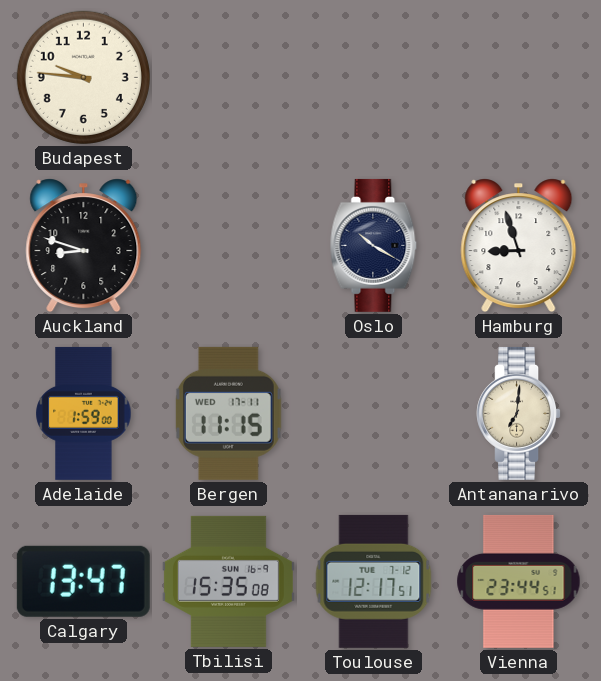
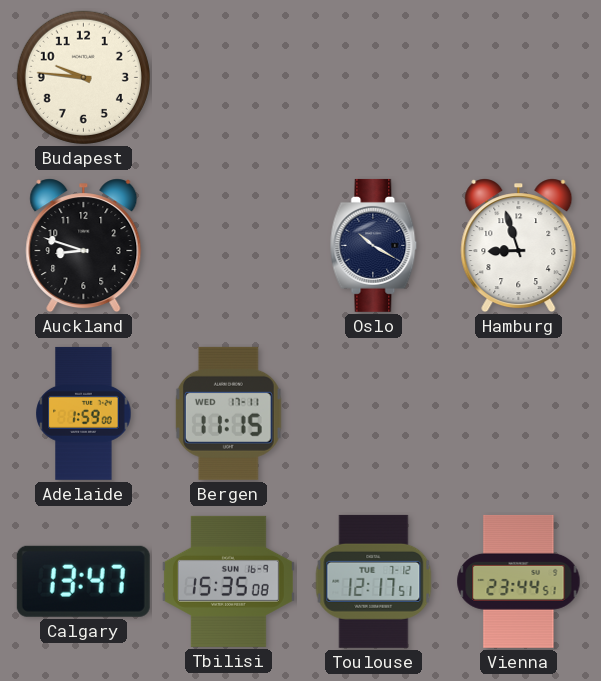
Antananarivo: 7:01 -> none (519, 413)
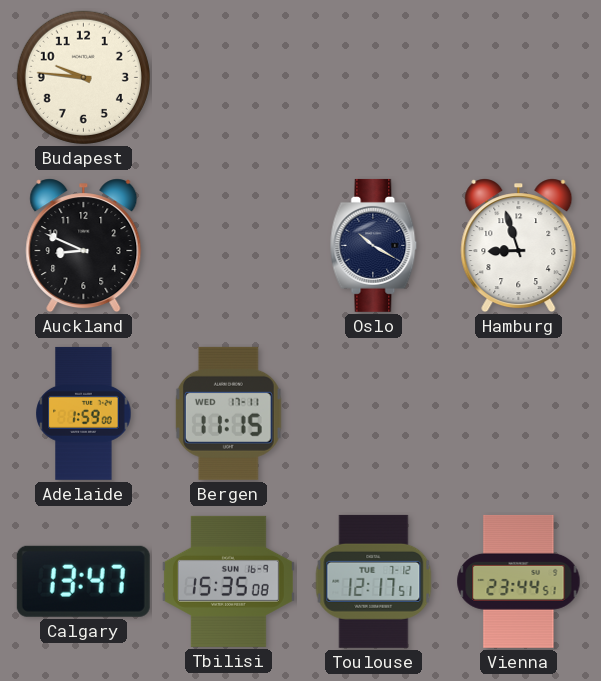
Auckland: 8:48 -> 8:49 (84, 246)
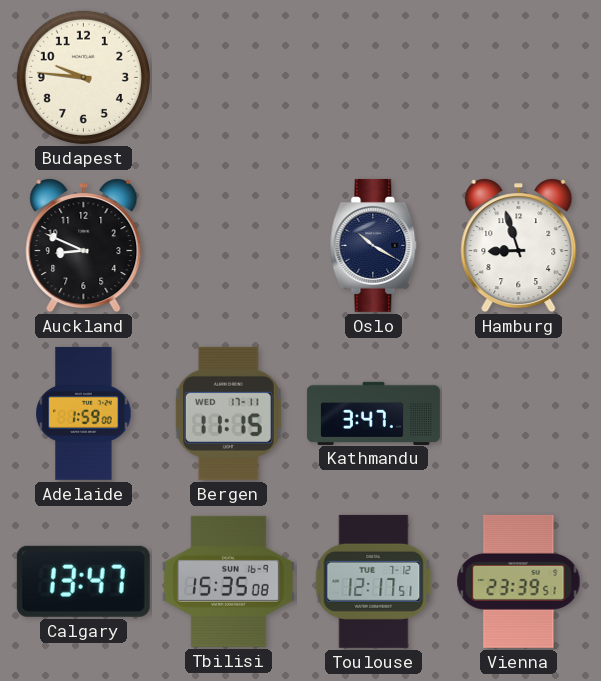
Kathmandu: none -> 3:47 (373, 413)
Vienna: 23:44 -> 23:39 (519, 581)
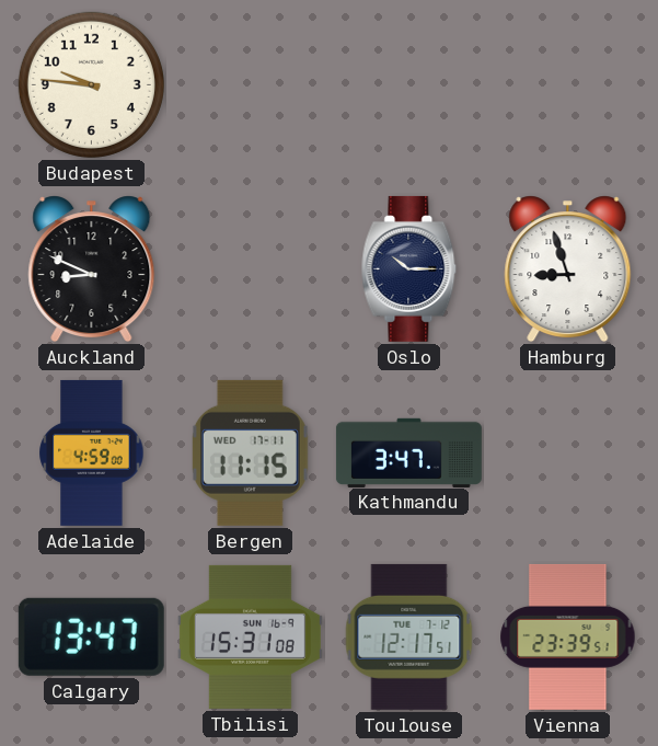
Oslo: 10:20 -> 10:15 (409, 268)
Adelaide: 1:59 -> 4:59 (92, 452)
Tbilisi: 15:35 -> 15:31 (250, 636)
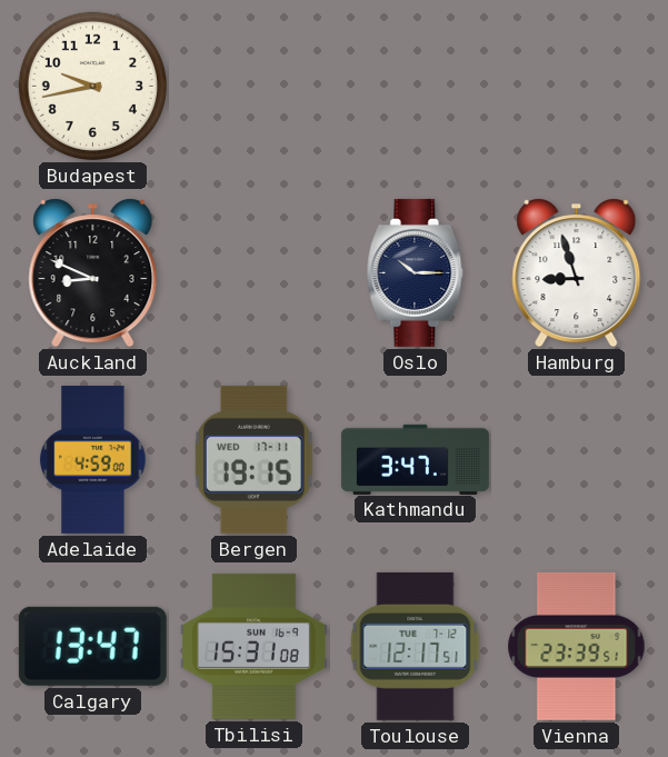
Budapest: 9:46 -> 9:43 (92, 86)
Bergen: 11:15 -> 19:15 (253, 459)
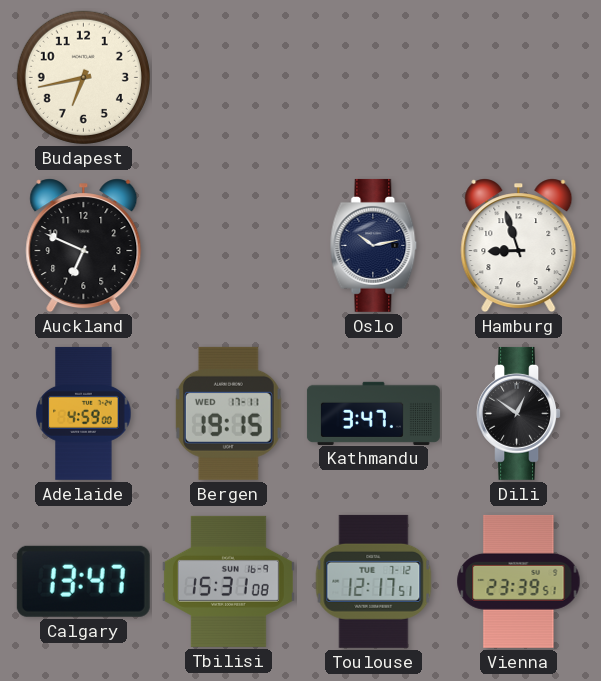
Budapest: 9:43 -> 6:43 (83, 77)
Auckland: 8:49 -> 6:49 (84, 246)
Oslo: 10:15 -> 10:13 (374, 245)
Dili: none -> 12:51 (519, 413)
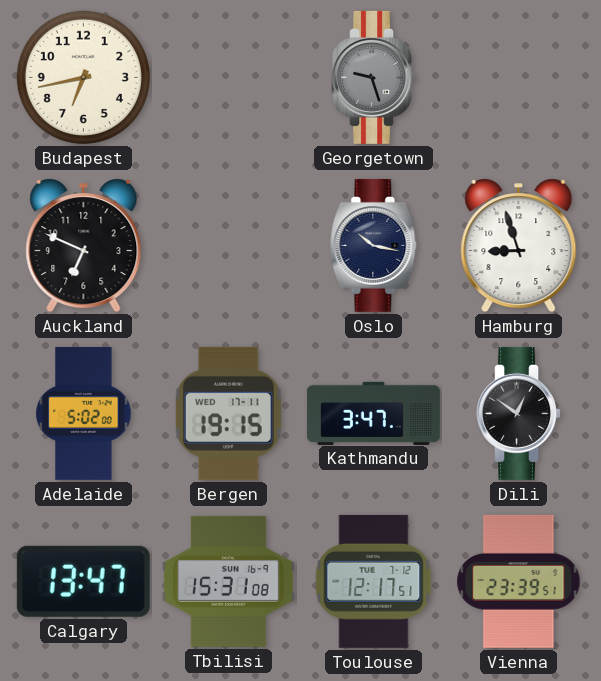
Georgetown: none -> 9:27 (374, 77)
Oslo: 10:13 -> 10:17 (374, 245)
Adelaide: 4:59 -> 5:02 (84, 413)
